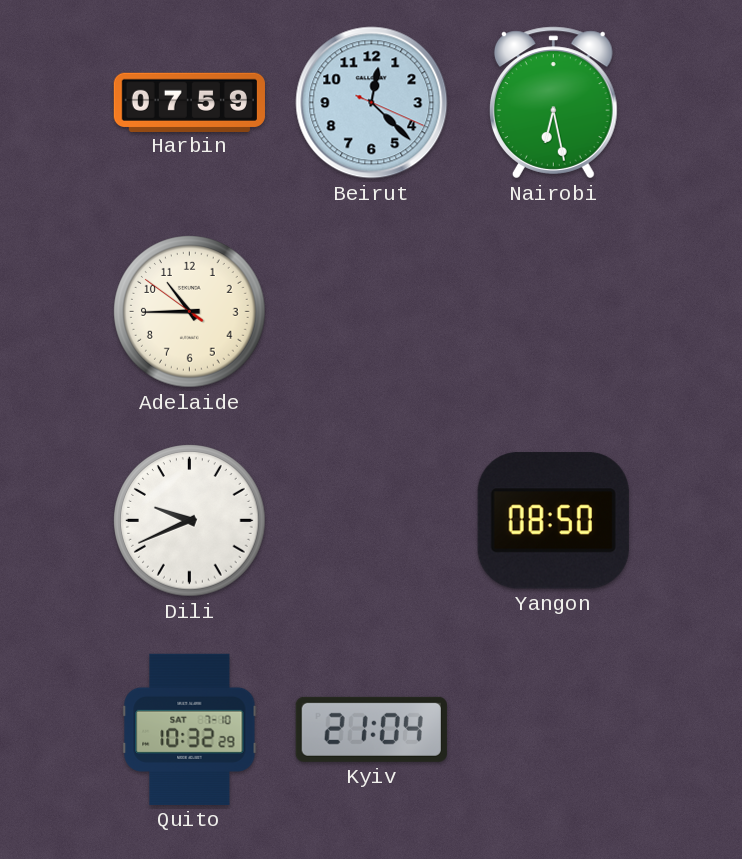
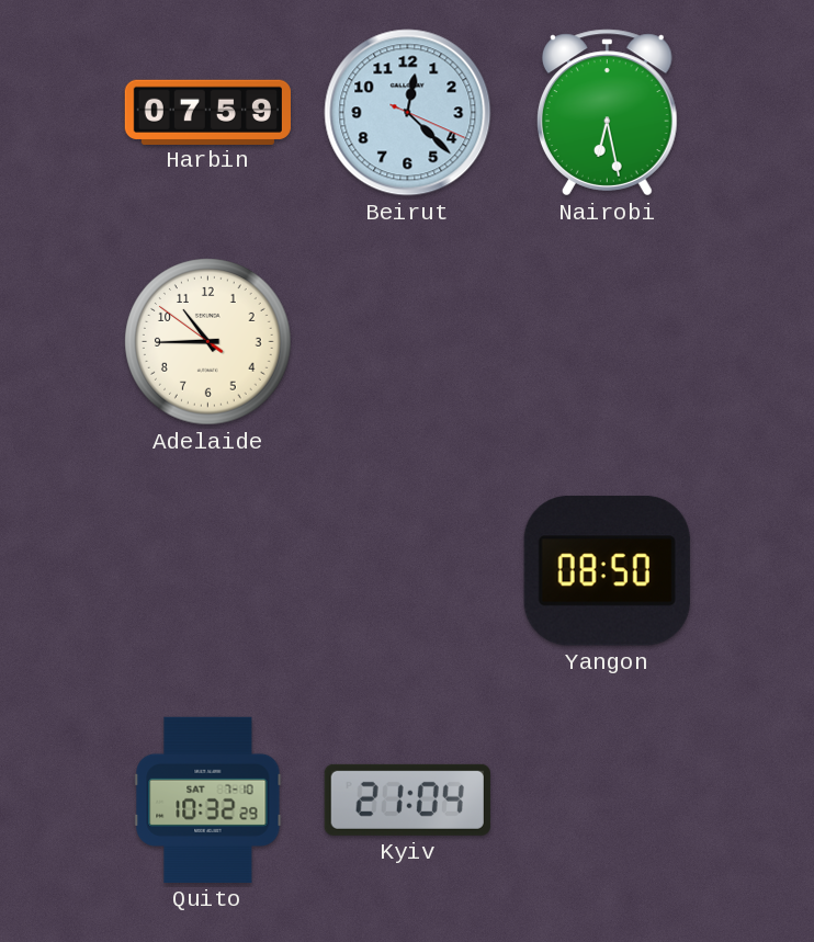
Dili: 9:41 -> none (190, 521)
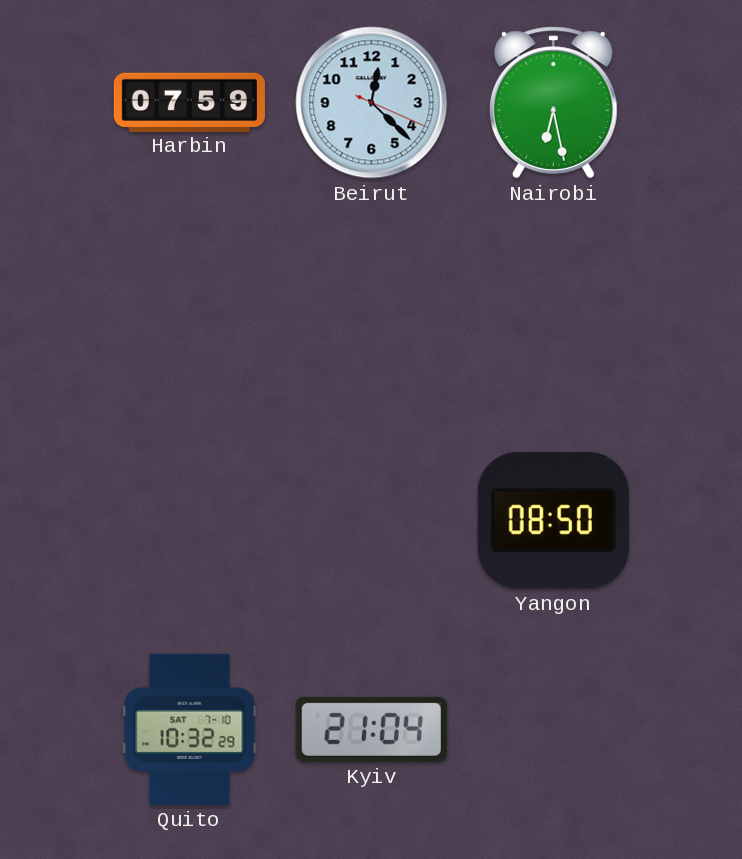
Adelaide: 10:44 -> none (208, 342)
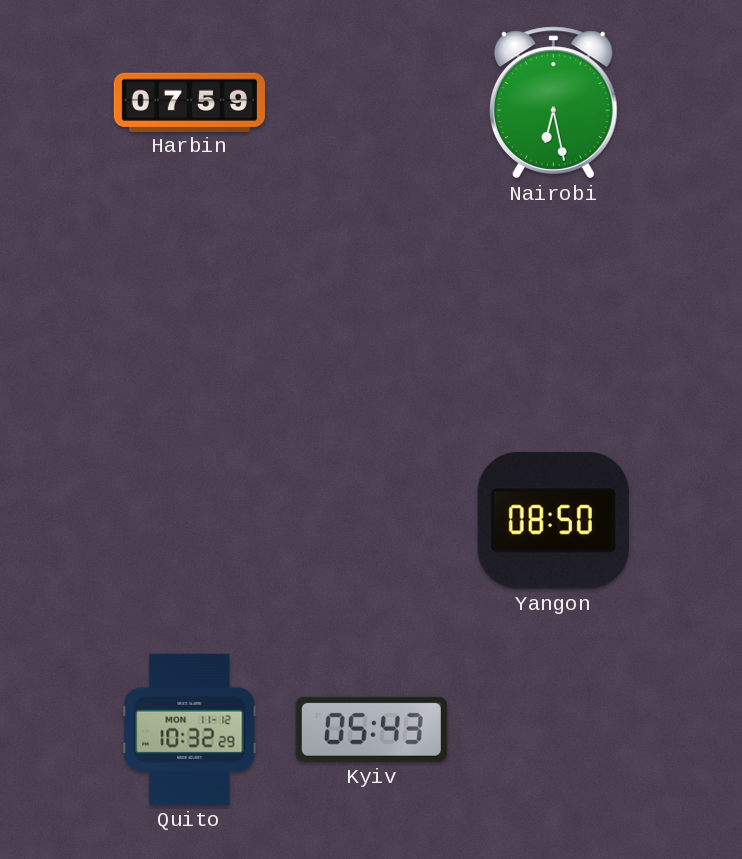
Beirut: 12:22 -> none (372, 103)
Quito date: SAT 7-10 -> MON 11-12 (190, 729)
Kyiv: 21:04 -> 05:43 (371, 729)
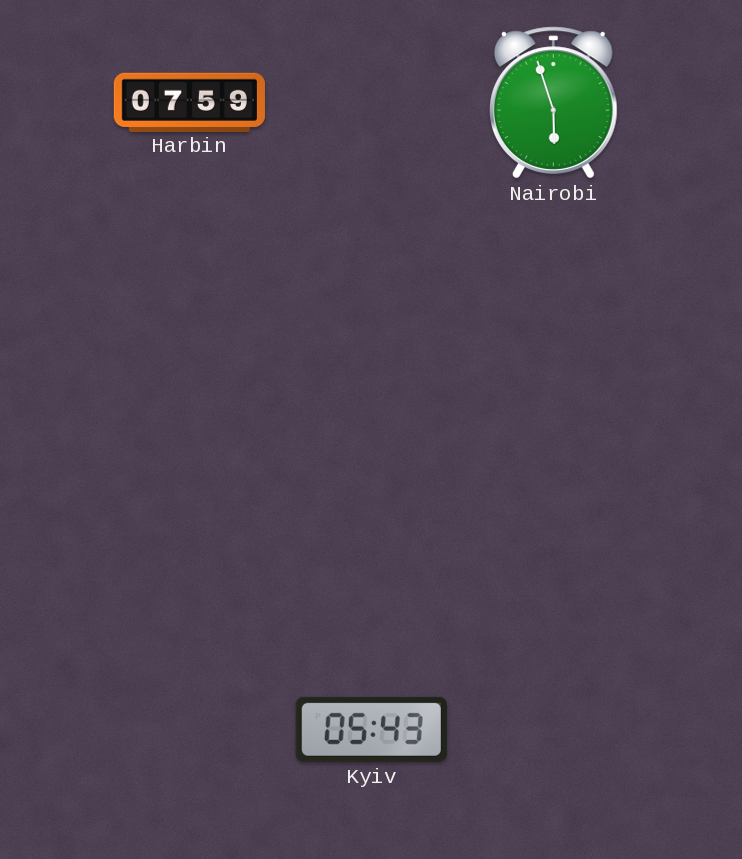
Nairobi: 6:28 -> 5:57 (553, 103)
Yangon: 08:50 -> none (553, 521)
Quito: 10:32 -> none (190, 729)
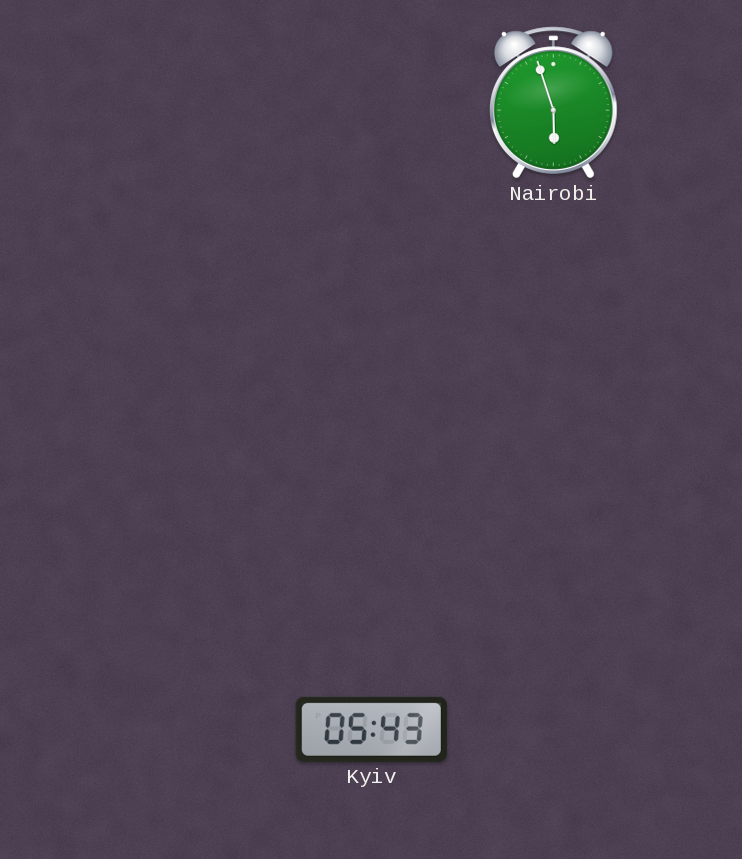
Harbin: 07:59 -> none (189, 102)
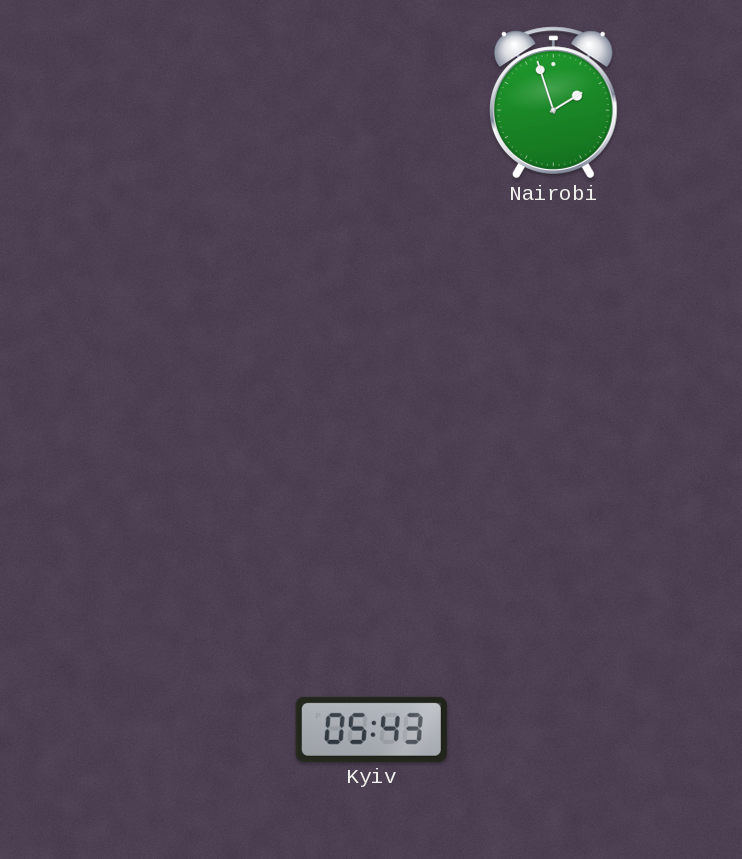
Nairobi: 5:57 -> 1:57 (553, 103)
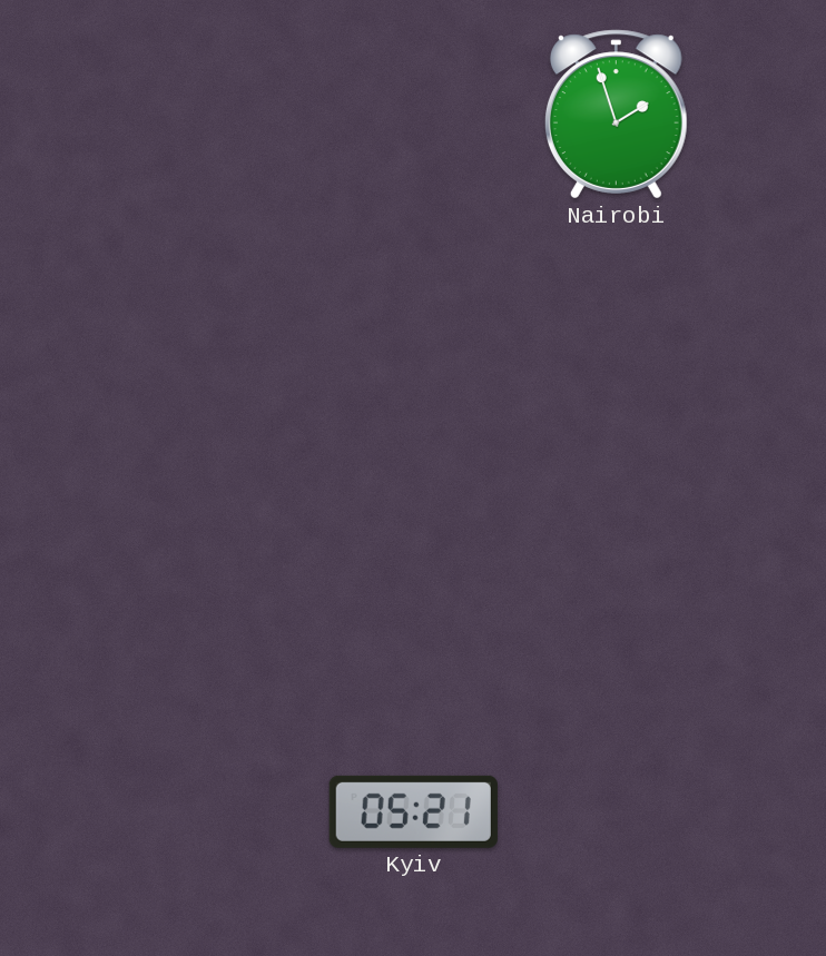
Kyiv: 05:43 -> 05:21 (413, 811)
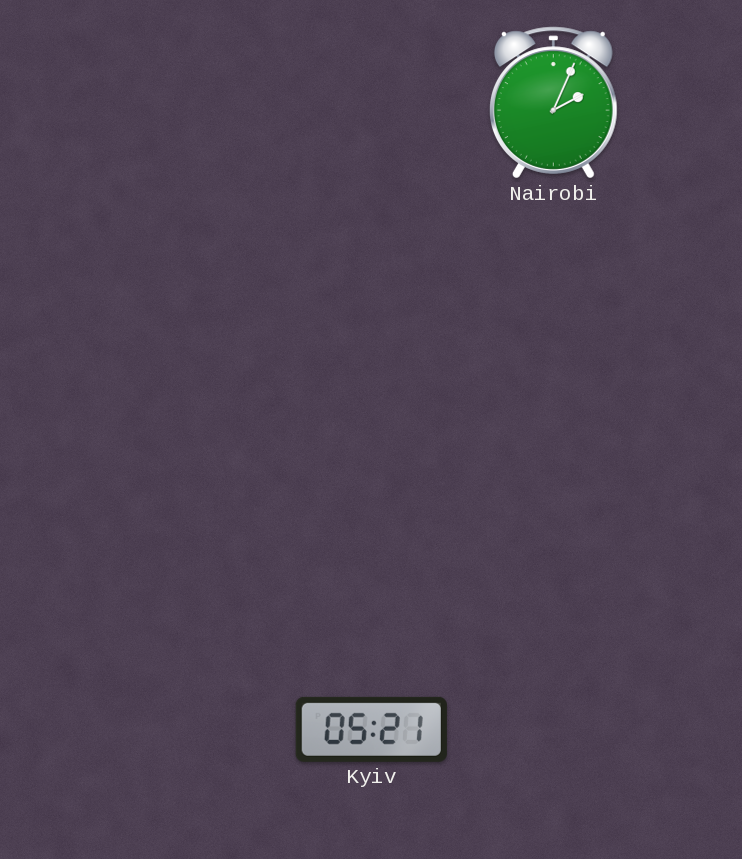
Nairobi: 1:57 -> 2:04 (553, 103)
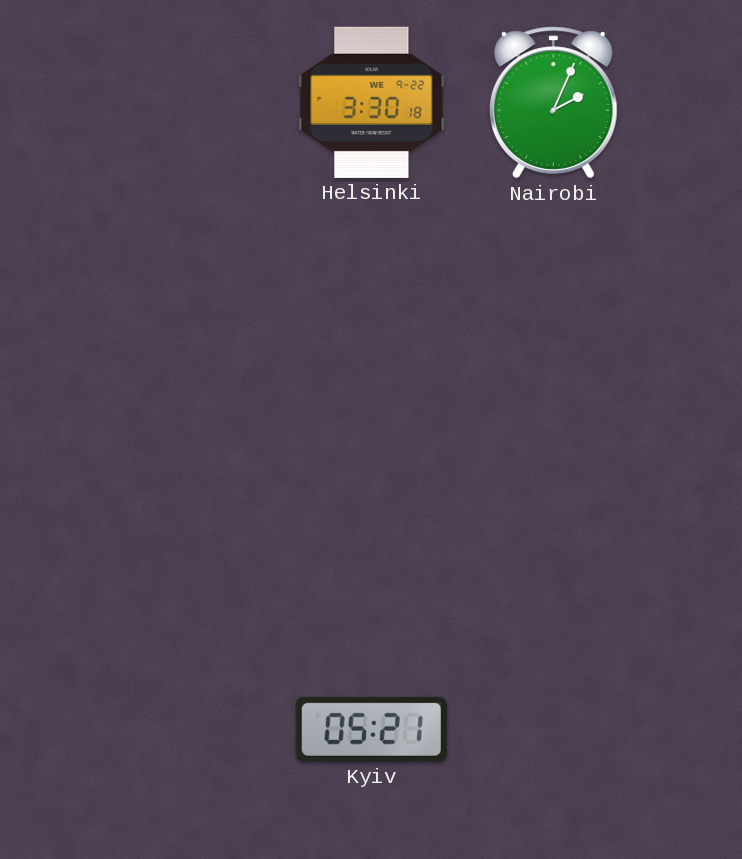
Helsinki: none -> 3:30 (372, 102)
